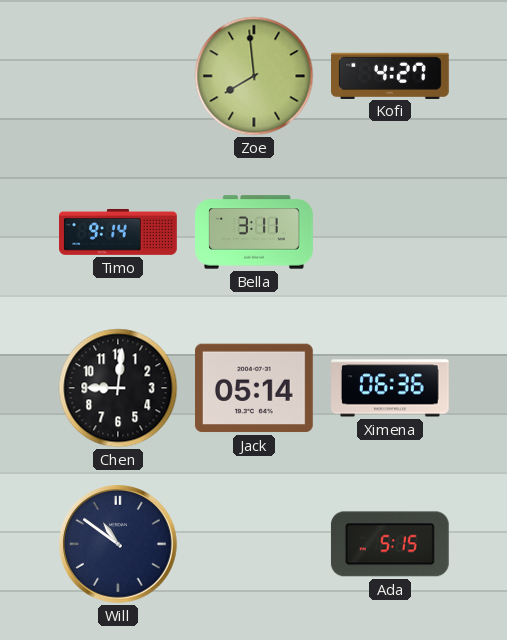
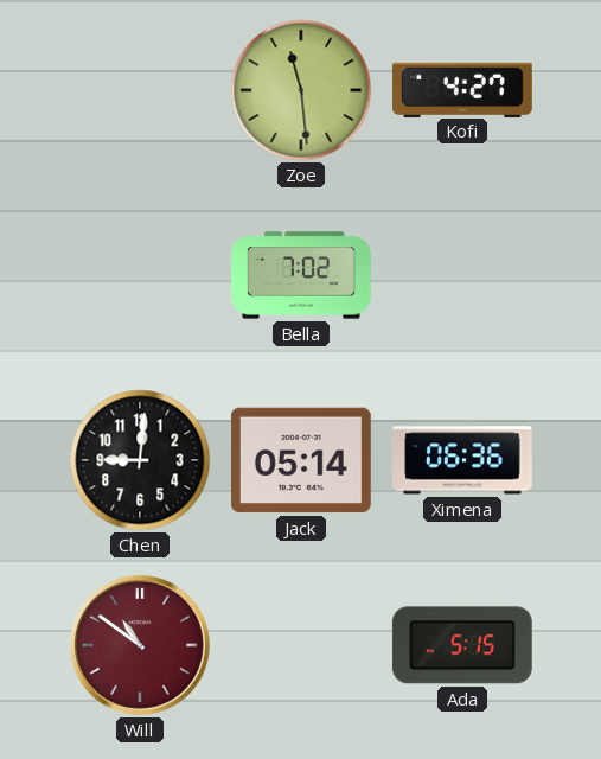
Zoe: 7:59 -> 11:29 (301, 90)
Timo: 9:14 -> none (118, 232)
Bella: 3:11 -> 7:02 (301, 275)
Will dial: navy -> burgundy (140, 646)
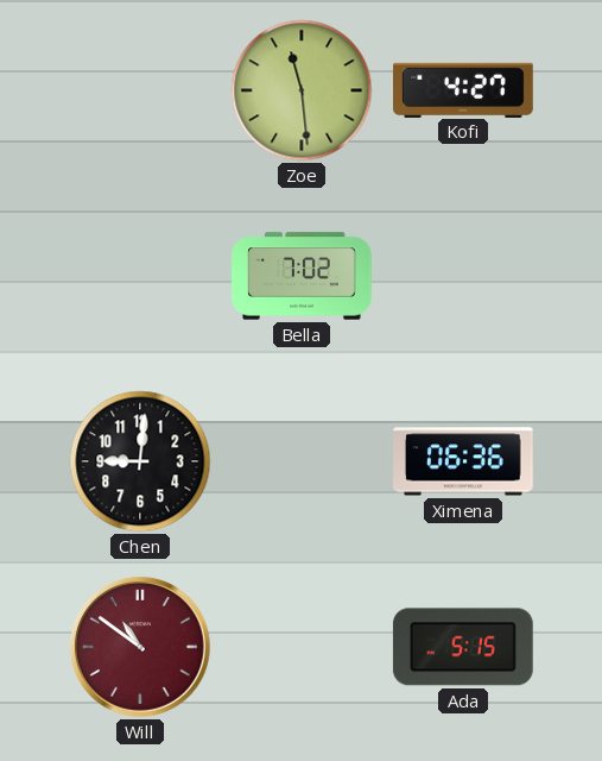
Jack: 05:14 -> none (301, 460)
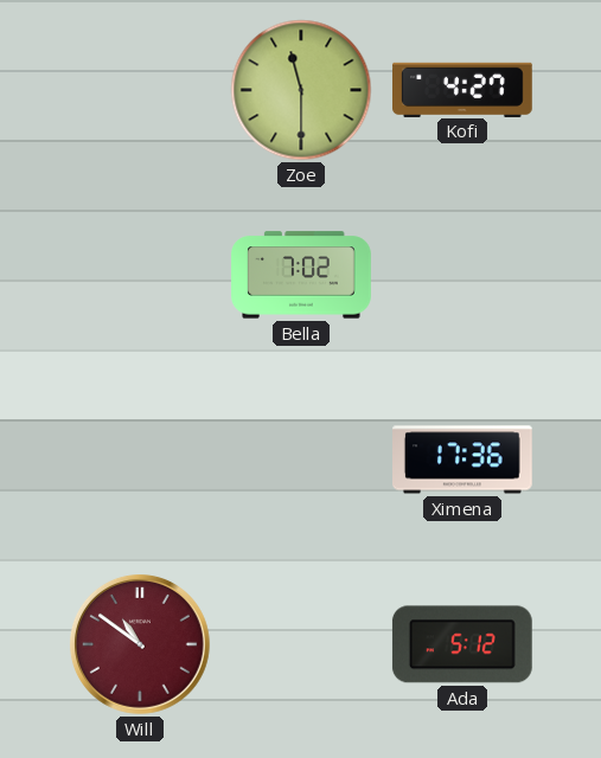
Zoe: 11:29 -> 11:30 (301, 90)
Chen: 9:01 -> none (140, 461)
Ximena: 06:36 -> 17:36 (463, 460)
Ada: 5:15 -> 5:12 (462, 644)
